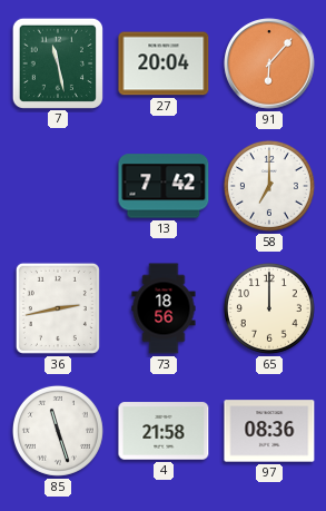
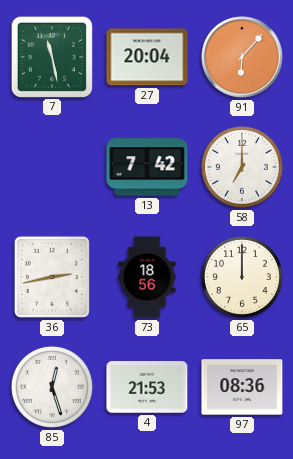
85: 11:27 -> 12:27 (52, 387)
4: 21:58 -> 21:53 (147, 387)
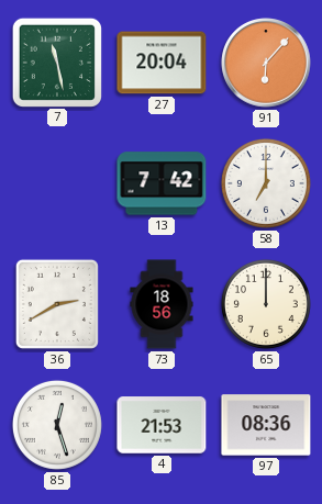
36: 2:43 -> 2:40 (57, 304)
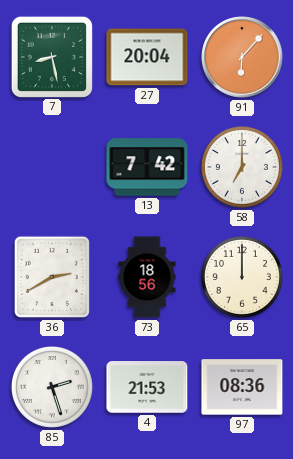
7: 11:28 -> 8:28 (52, 56)
85: 12:27 -> 2:27 (52, 387)
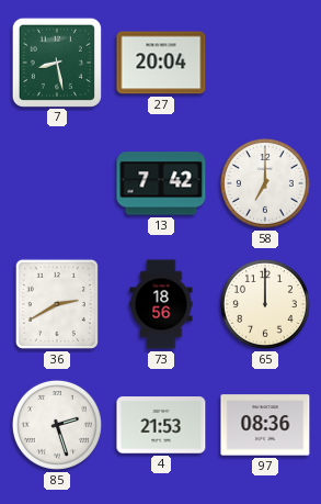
91: 6:07 -> none (242, 57)
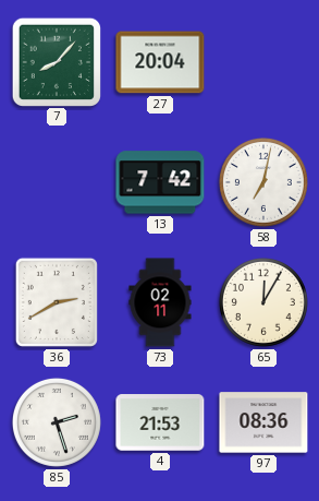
7: 8:28 -> 8:07 (57, 61)
58: 7:00 -> 7:02 (263, 182)
73: 18:56 -> 02:11 (160, 302)
65: 12:00 -> 12:05 (263, 302)
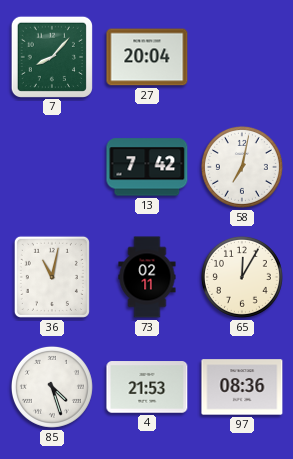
36: 2:40 -> 11:02 (52, 277)
85: 2:27 -> 4:27 (52, 387)
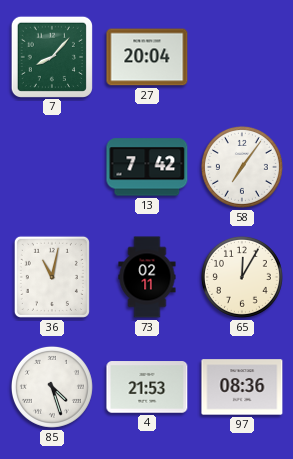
58: 7:02 -> 7:06 (242, 167)
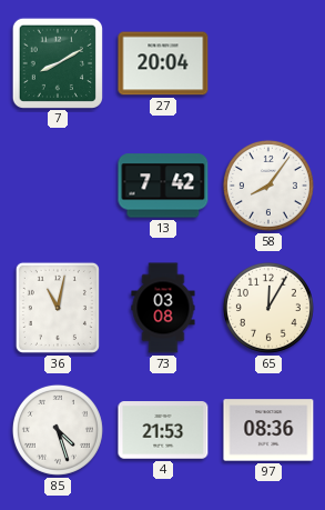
7: 8:07 -> 8:10 (58, 62)
58: 7:06 -> 8:06 (268, 186)
73: 02:11 -> 03:08 (163, 308)
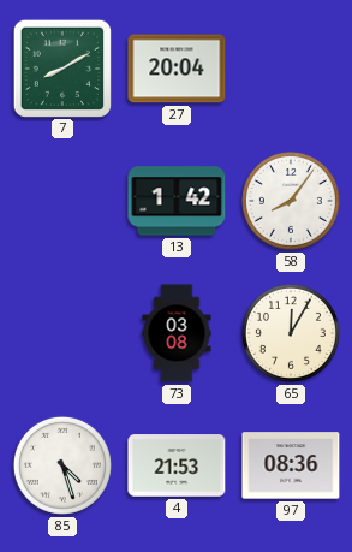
13: 7:42 -> 1:42 (177, 201)
36: 11:02 -> none (58, 308)
